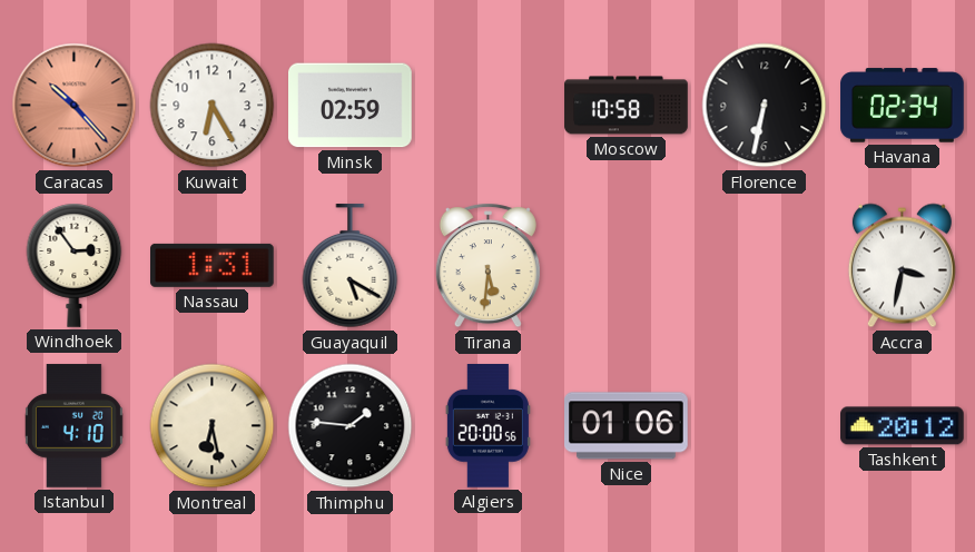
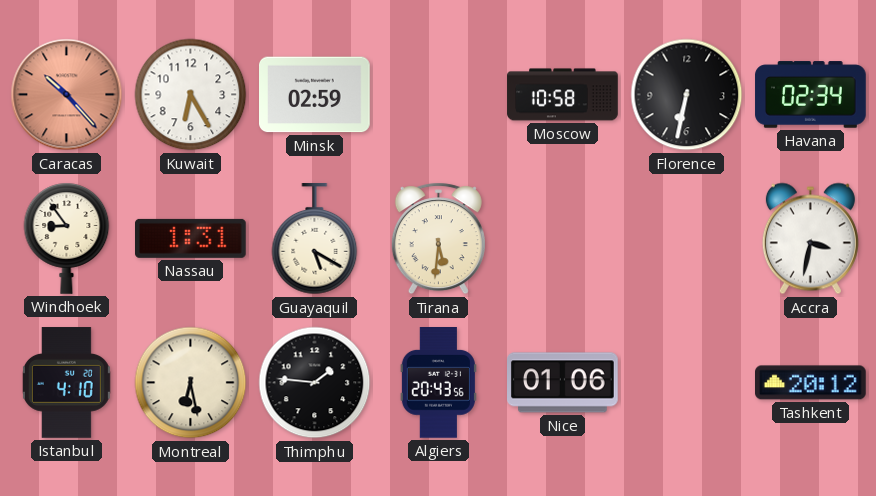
Windhoek: 2:54 -> 8:54 (67, 238)
Algiers: 20:00 -> 20:43 (438, 383)
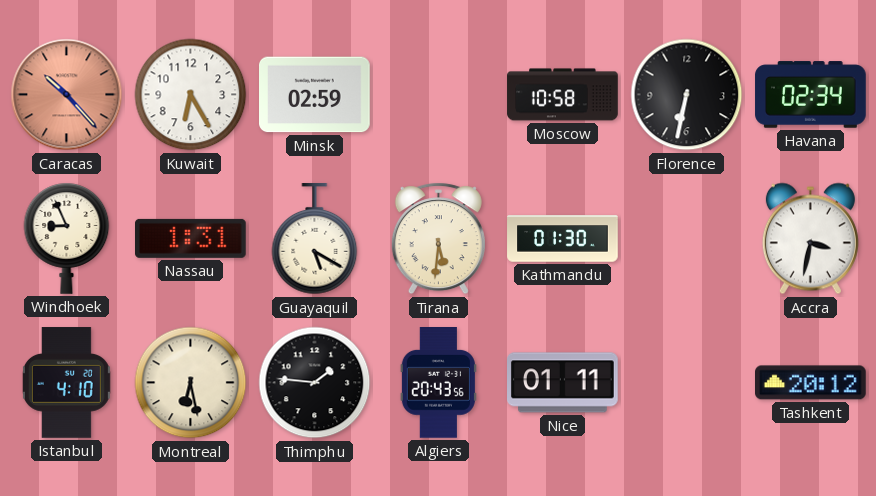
Windhoek: 8:54 -> 8:56 (67, 238)
Kathmandu: none -> 01:30 (563, 239)
Nice: 01:06 -> 01:11 (563, 383)
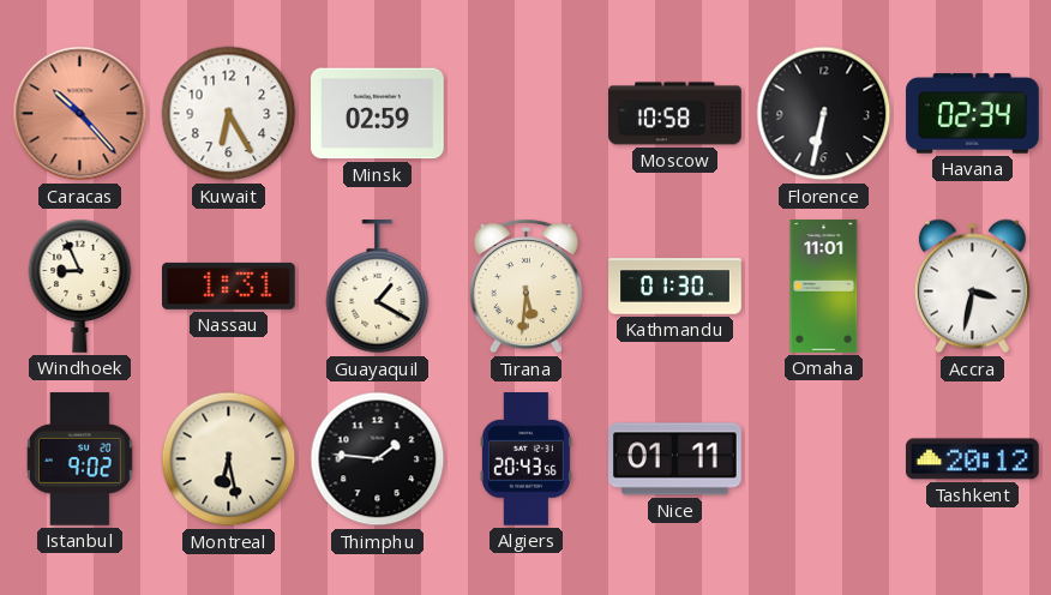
Guayaquil: 5:20 -> 1:20 (378, 287)
Omaha: none -> 11:01 (824, 287)
Istanbul: 4:10 -> 9:02 (79, 459)
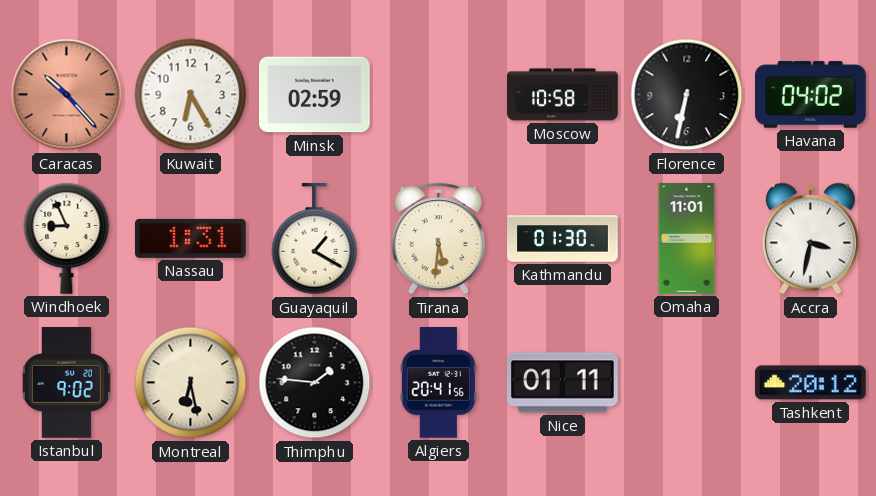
Havana: 02:34 -> 04:02 (811, 95)
Algiers: 20:43 -> 20:41 (438, 383)
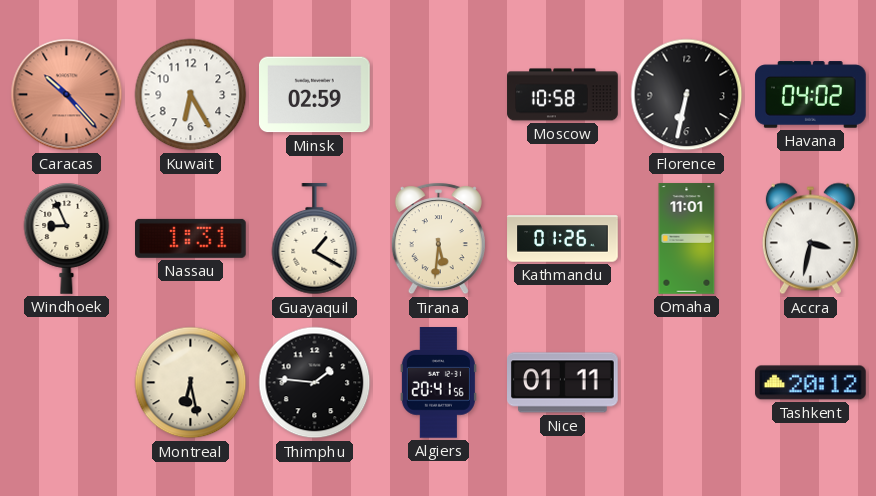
Kathmandu: 01:30 -> 01:26 (563, 239)
Istanbul: 9:02 -> none (66, 383)
